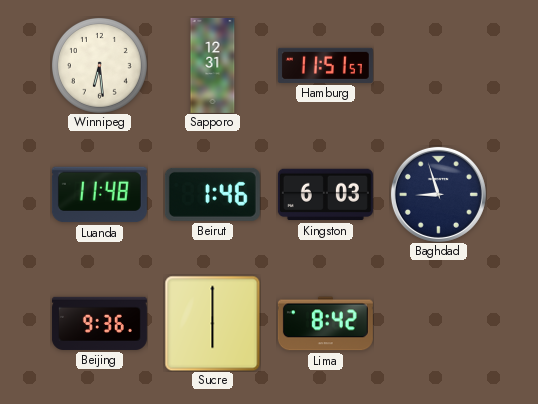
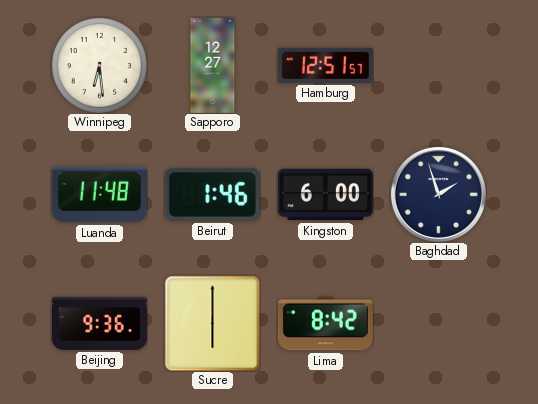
Sapporo: 12:31 -> 12:27 (213, 65)
Hamburg: 11:51 -> 12:51 (325, 65)
Kingston: 6:03 -> 6:00 (325, 195)
Baghdad: 8:57 -> 1:57 (438, 194)
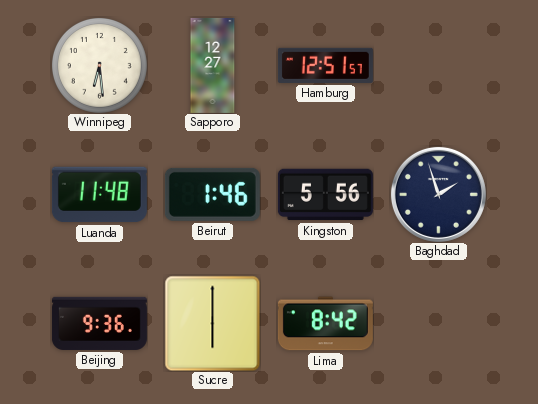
Kingston: 6:00 -> 5:56 (325, 195)
